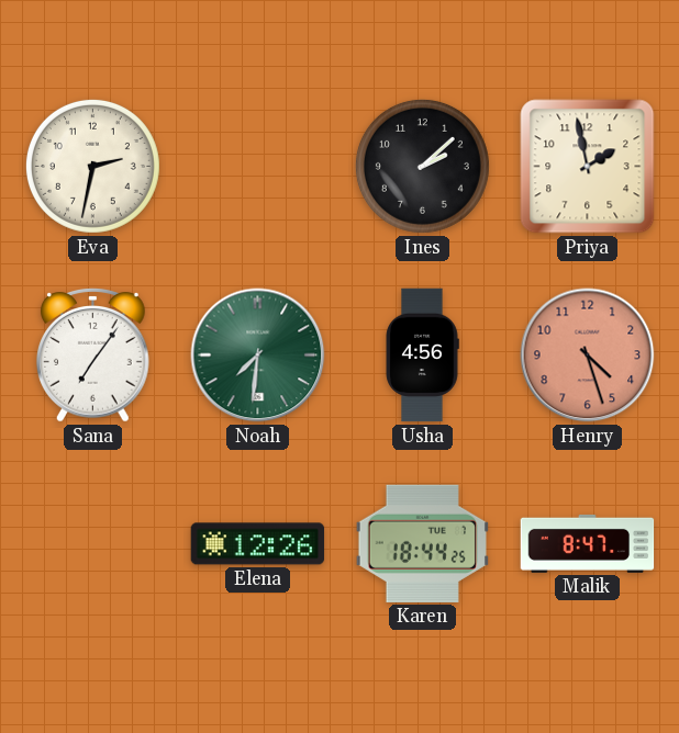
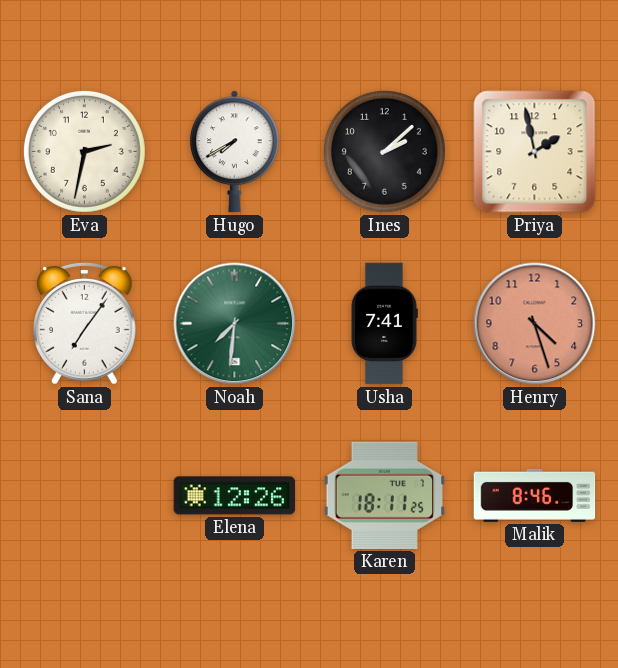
Hugo: none -> 7:40 (234, 152)
Usha: 4:56 -> 7:41 (384, 324)
Karen: 18:44 -> 18:11 (384, 495)
Malik: 8:47 -> 8:46 (535, 495)
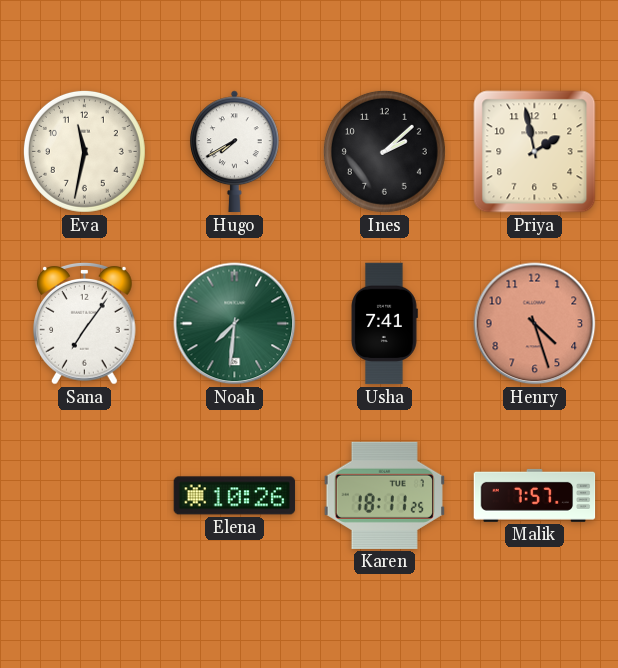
Eva: 2:32 -> 11:32 (84, 151)
Elena: 12:26 -> 10:26 (235, 496)
Malik: 8:46 -> 7:57 (535, 495)
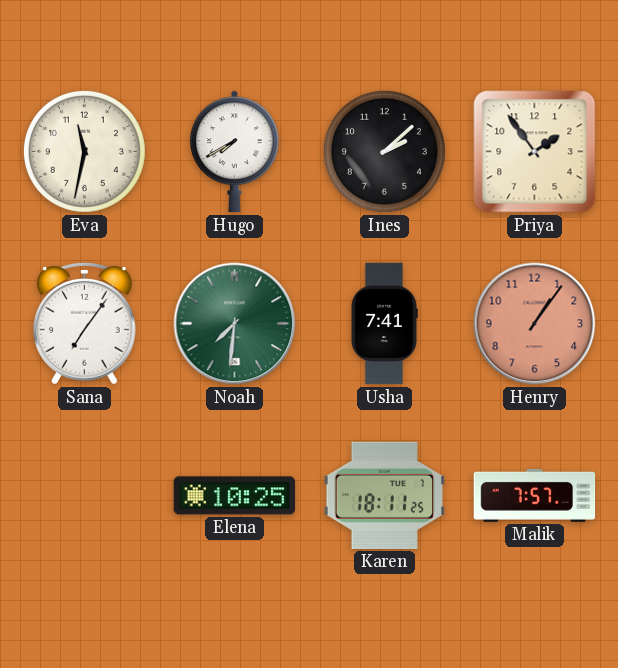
Priya: 1:58 -> 1:54 (535, 152)
Henry: 4:27 -> 1:06 (535, 324)
Elena: 10:26 -> 10:25 (235, 496)
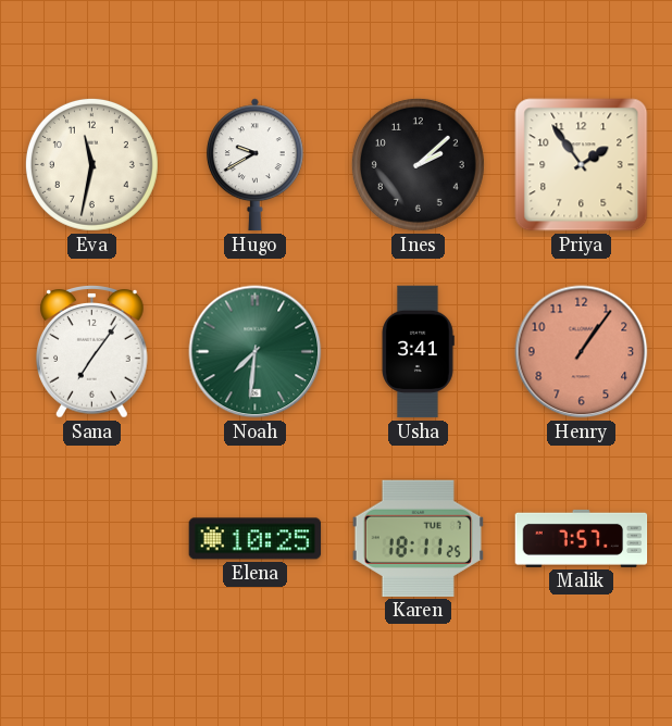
Hugo: 7:40 -> 9:40 (254, 165)
Usha: 7:41 -> 3:41 (418, 352)
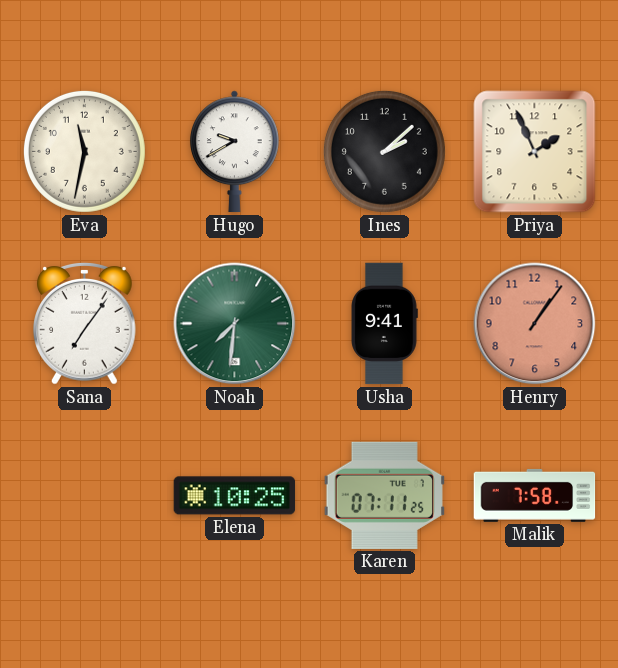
Priya: 1:54 -> 1:56 (535, 152)
Usha: 3:41 -> 9:41 (384, 324)
Karen: 18:11 -> 07:11 (384, 495)
Malik: 7:57 -> 7:58 (535, 495)
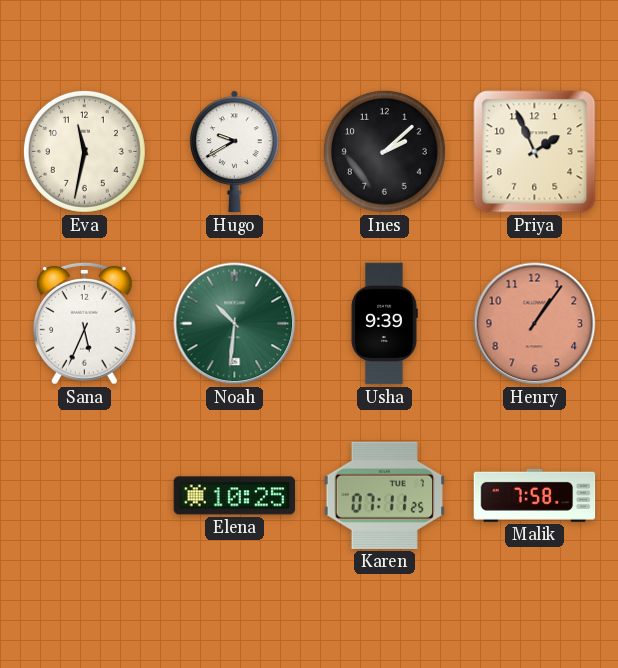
Sana: 7:06 -> 5:34 (85, 324)
Noah: 7:31 -> 10:31 (235, 324)
Usha: 9:41 -> 9:39 (384, 324)
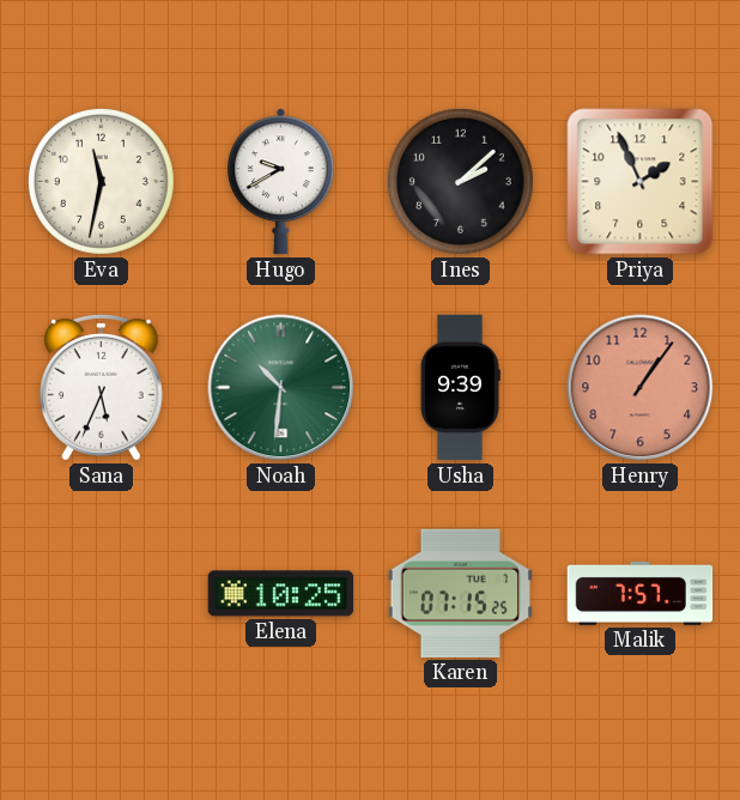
Karen: 07:11 -> 07:15 (460, 593)
Malik: 7:58 -> 7:57 (641, 593)
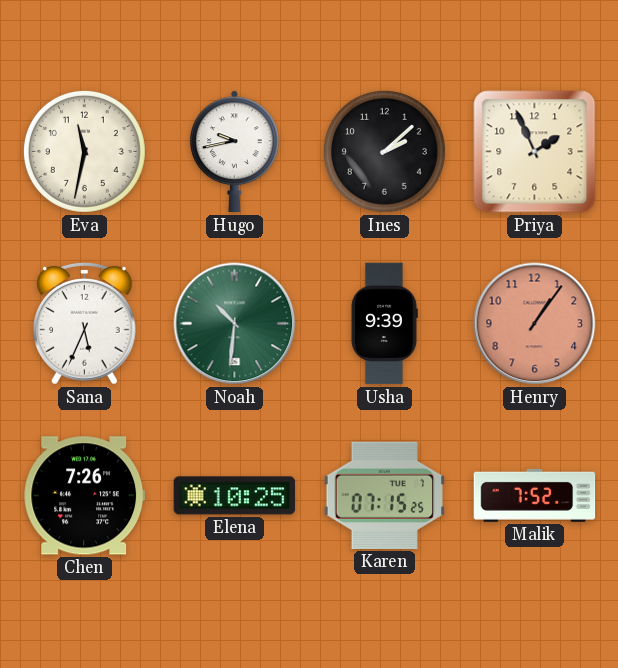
Hugo: 9:40 -> 9:43 (234, 152)
Chen: none -> 7:26 (85, 496)
Malik: 7:57 -> 7:52 (535, 495)
